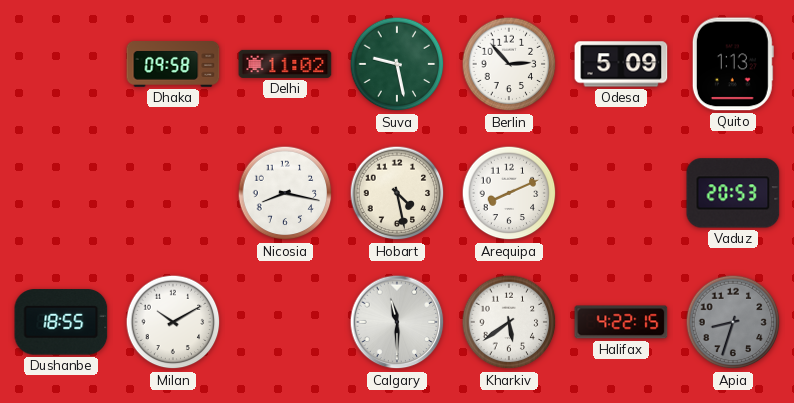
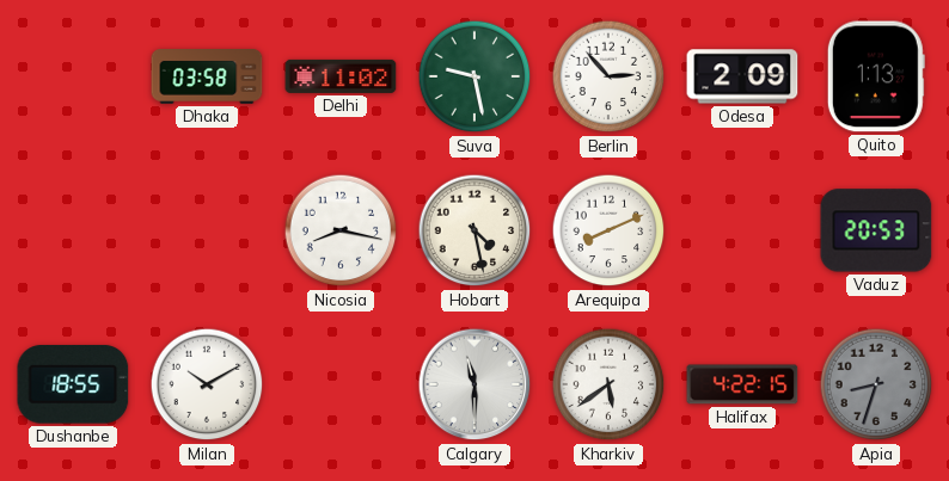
Dhaka: 09:58 -> 03:58 (207, 76)
Odesa: 5:09 -> 2:09 (742, 76)
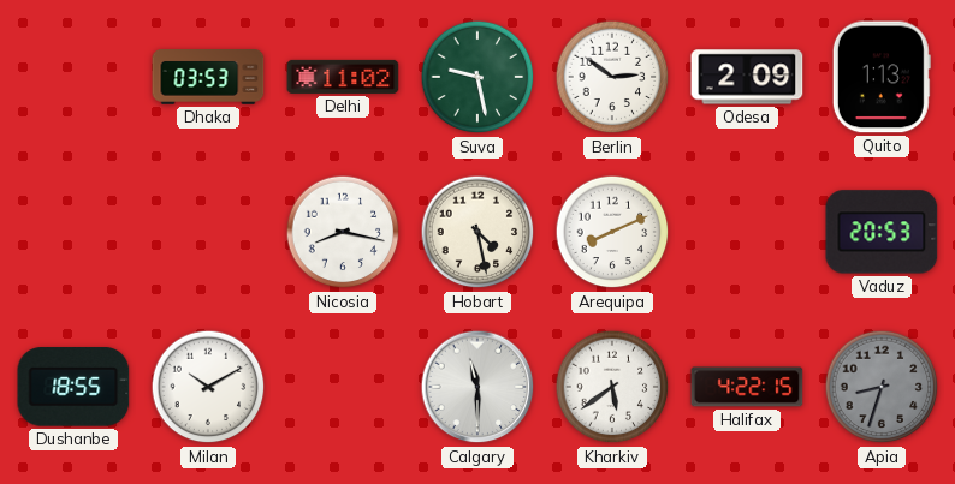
Dhaka: 03:58 -> 03:53 (208, 77)
Berlin: 2:53 -> 2:51 (612, 77)
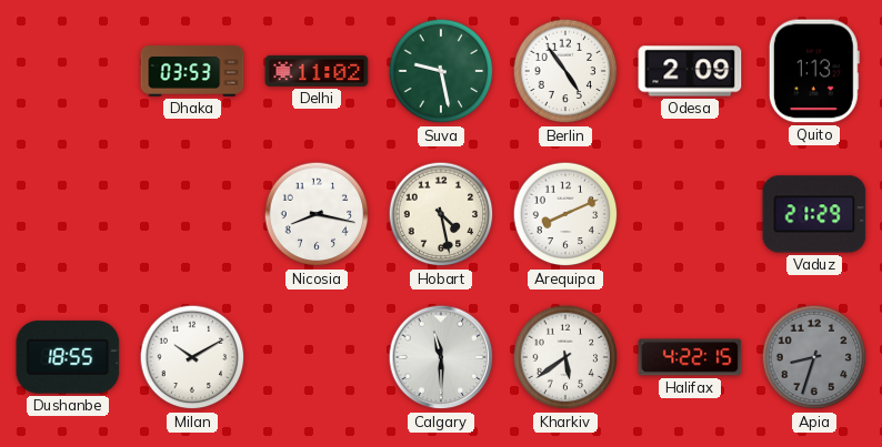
Berlin: 2:51 -> 4:54 (565, 71)
Vaduz: 20:53 -> 21:29 (814, 214)
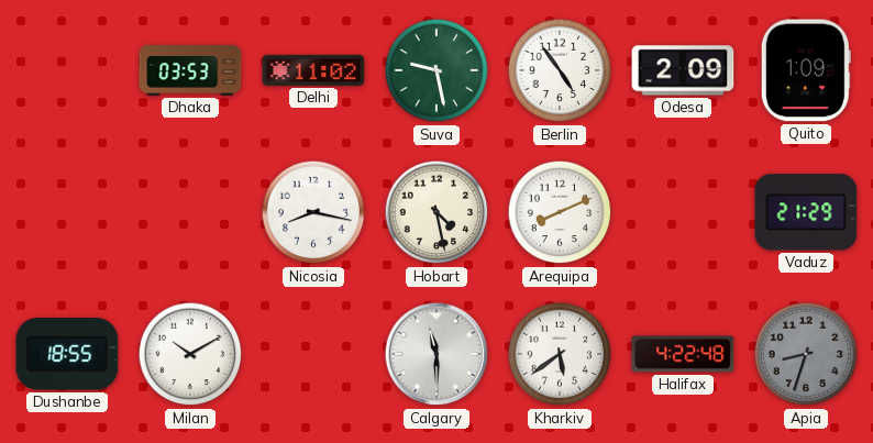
Quito: 1:13 -> 1:09 (806, 70)
Halifax: 4:22:15 -> 4:22:48 (683, 354)
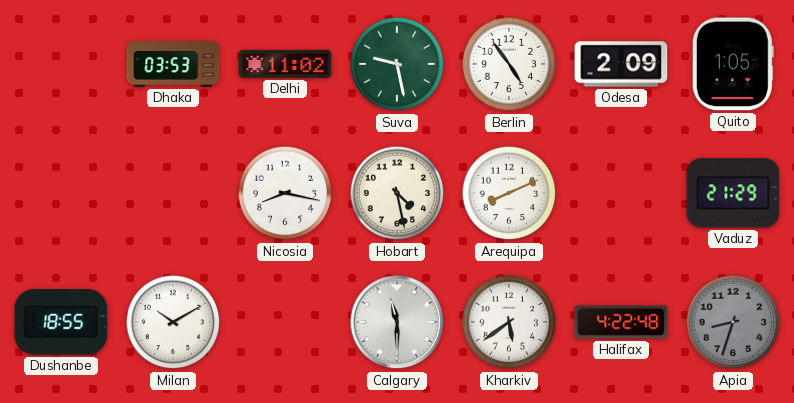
Quito: 1:09 -> 1:05 (733, 64)
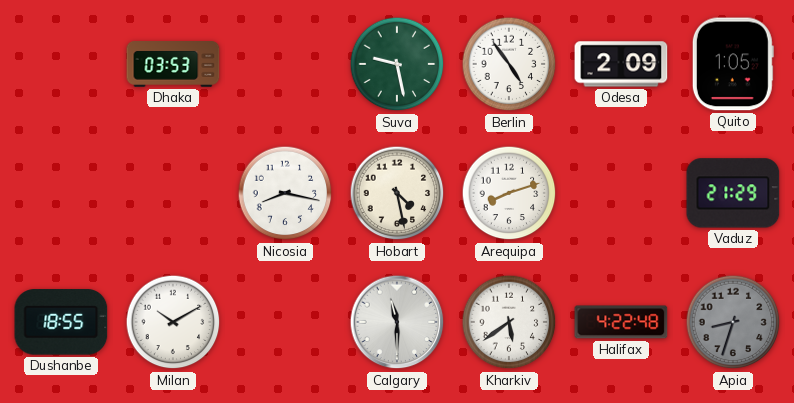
Delhi: 11:02 -> none (285, 64)
Arequipa: 8:11 -> 8:12 (509, 193)
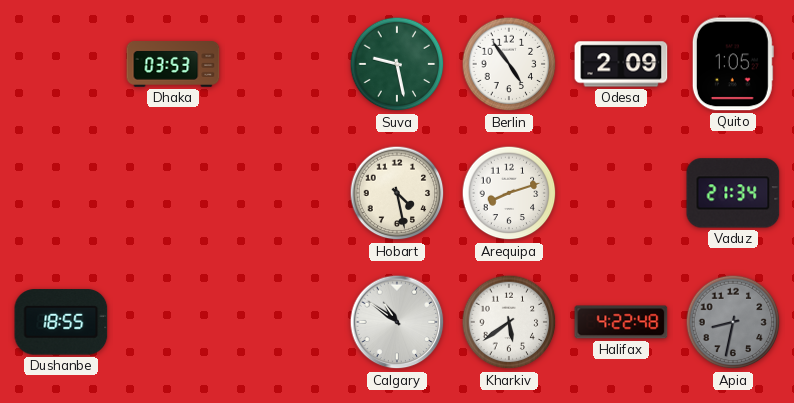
Nicosia: 8:17 -> none (285, 193)
Vaduz: 21:29 -> 21:34 (733, 193)
Milan: 10:10 -> none (173, 322)
Calgary: 11:30 -> 10:51 (397, 322)
Apia: 8:33 -> 8:32 (733, 322)
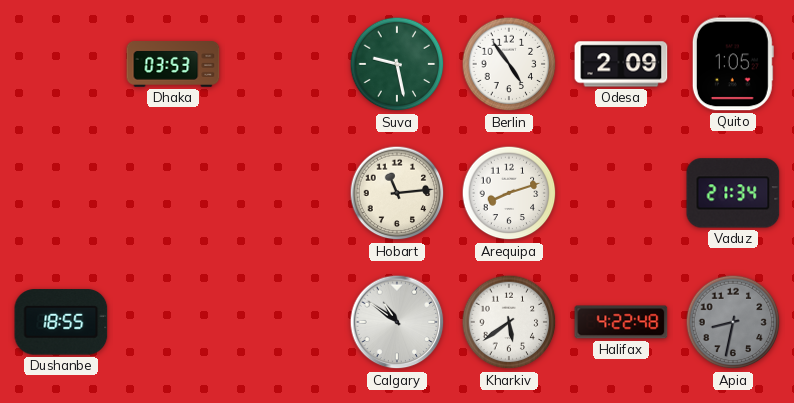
Hobart: 4:28 -> 11:14 (397, 193)
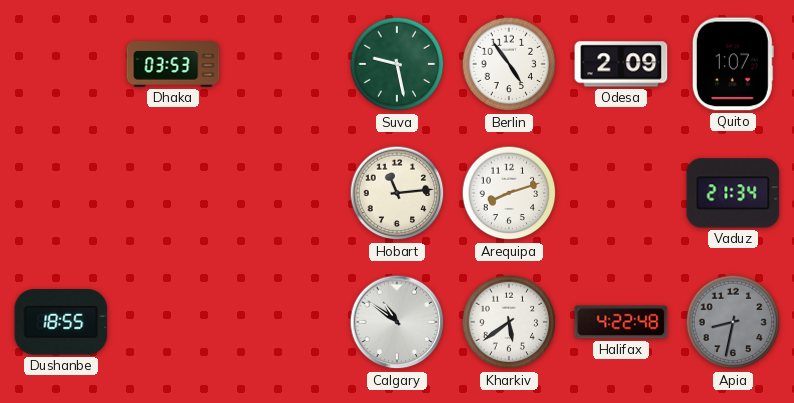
Quito: 1:05 -> 1:07 (733, 64)
